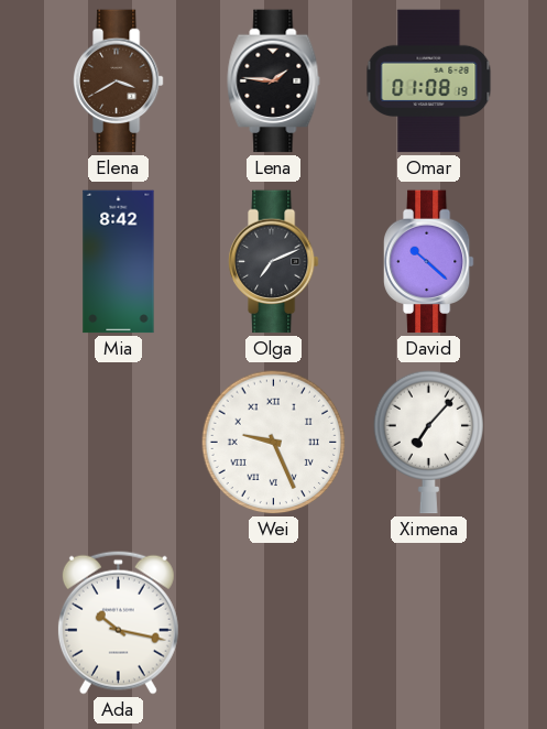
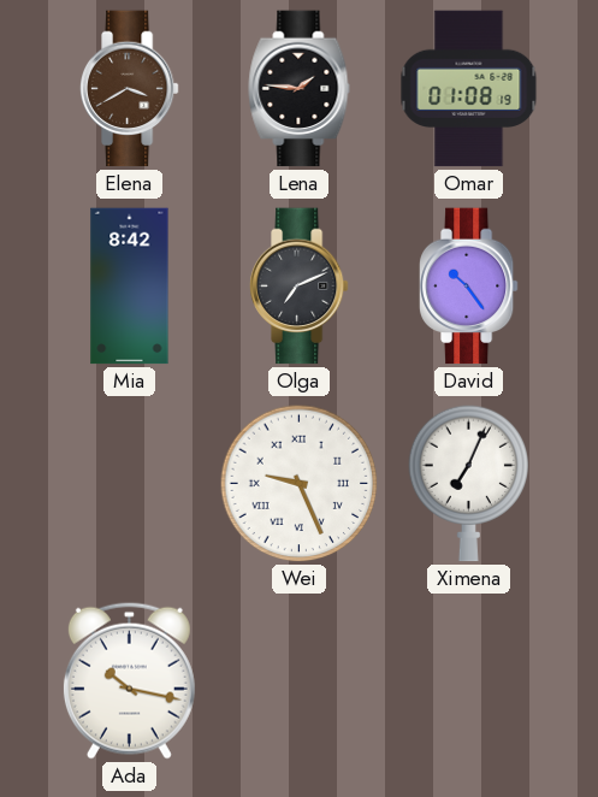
David: 10:22 -> 10:24 (468, 287)
Ximena: 7:07 -> 7:04 (469, 484)
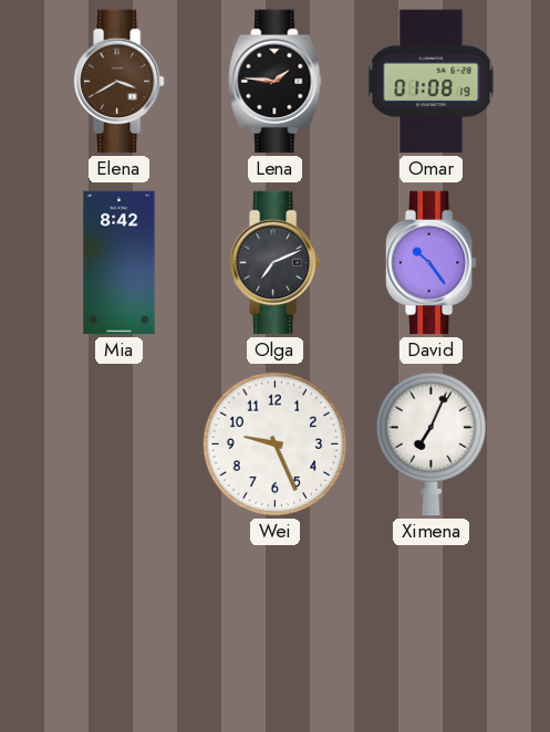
Wei numerals: Roman -> Arabic (276, 445)
Ada: 10:17 -> none (129, 680)
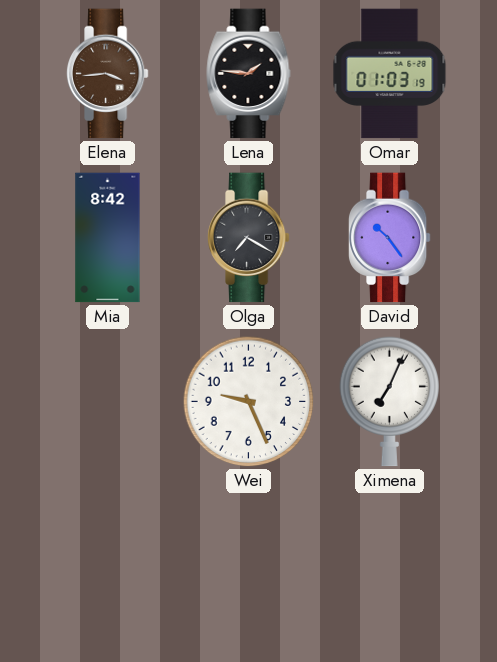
Elena: 3:40 -> 3:44 (107, 74)
Omar: 01:08 -> 01:03 (390, 74)
Olga: 7:11 -> 7:20 (248, 238)
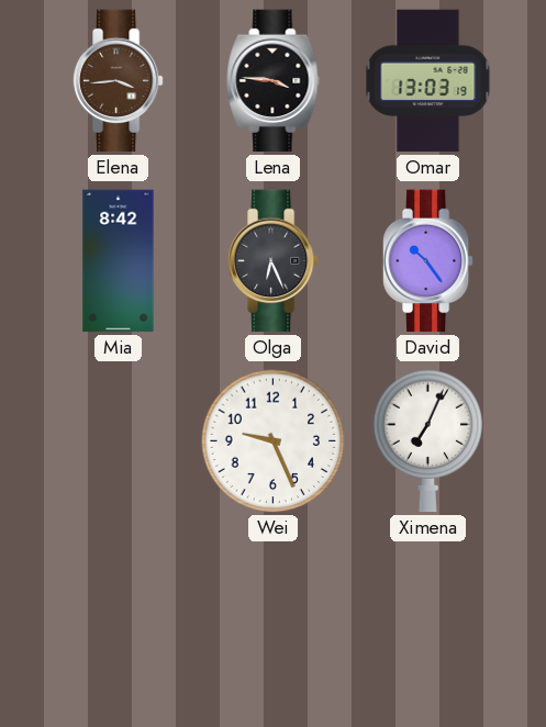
Lena: 1:46 -> 3:46 (274, 81)
Omar: 01:03 -> 13:03 (428, 81)
Olga: 7:20 -> 6:26 (272, 261)
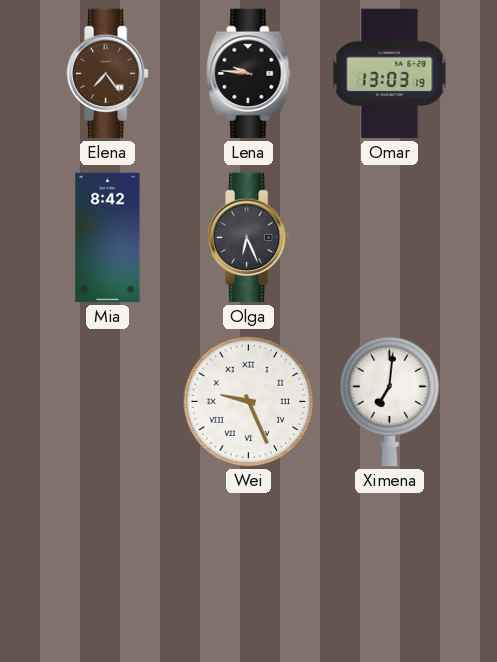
Elena: 3:44 -> 7:24 (107, 74)
Lena: 3:46 -> 9:46 (249, 74)
David: 10:24 -> none (427, 261)
Wei numerals: Arabic -> Roman (249, 402)
Ximena: 7:04 -> 7:01 (390, 402)
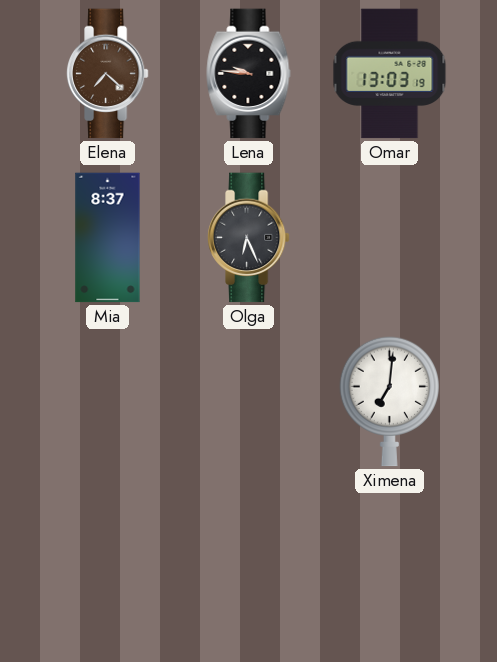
Elena: 7:24 -> 7:22 (107, 74)
Mia: 8:42 -> 8:37 (108, 238)
Wei: 9:26 -> none (249, 402)
